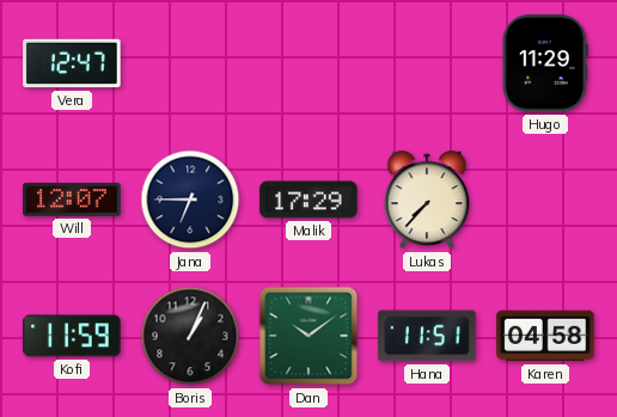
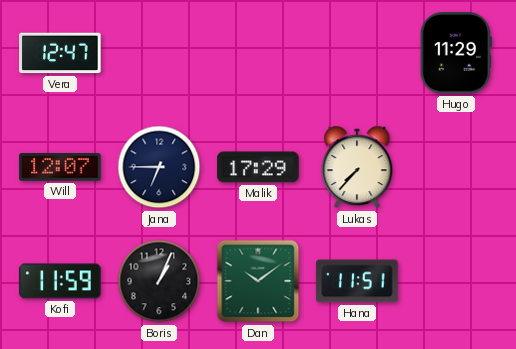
Karen: 04:58 -> none (545, 336)
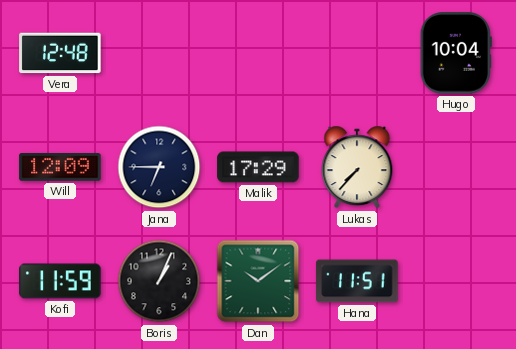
Vera: 12:47 -> 12:48 (60, 53)
Hugo: 11:29 -> 10:04 (456, 53)
Will: 12:07 -> 12:09 (60, 168)
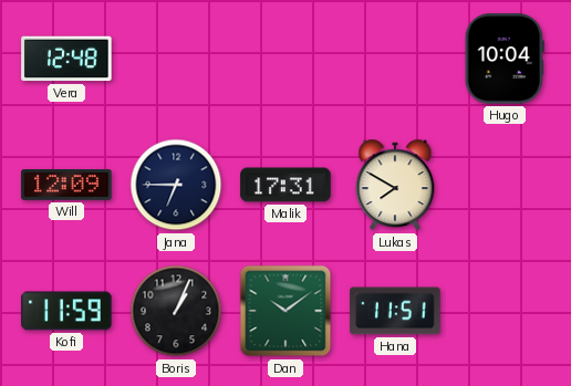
Malik: 17:29 -> 17:31 (285, 185)
Lukas: 7:37 -> 7:50 (395, 185)
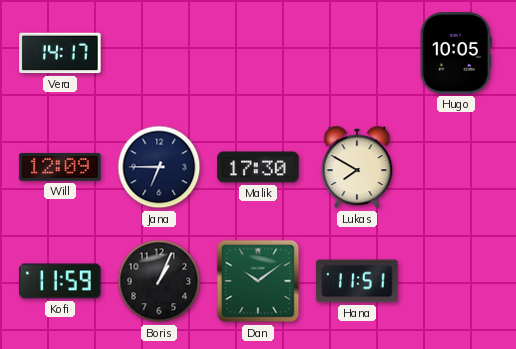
Vera: 12:48 -> 14:17 (60, 53)
Hugo: 10:04 -> 10:05 (456, 53)
Malik: 17:31 -> 17:30 (258, 167)
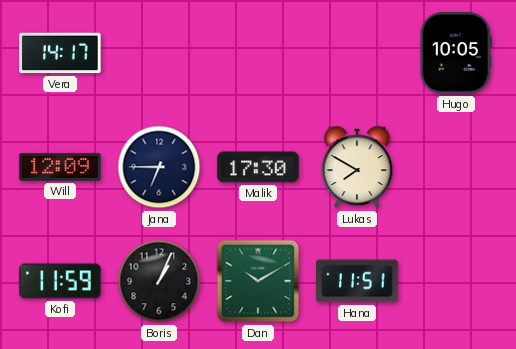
Dan: 10:09 -> 10:10 (258, 281)
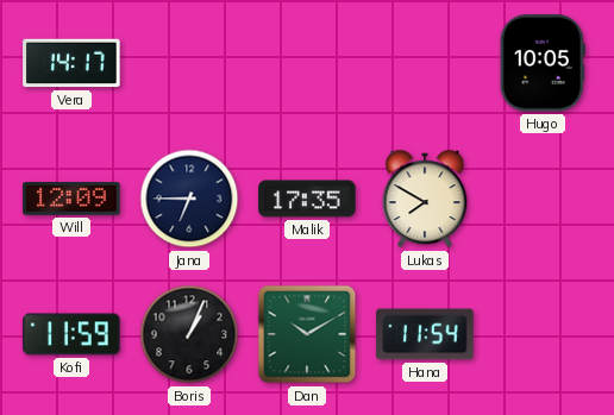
Malik: 17:30 -> 17:35 (307, 199)
Hana: 11:51 -> 11:54 (425, 334)
